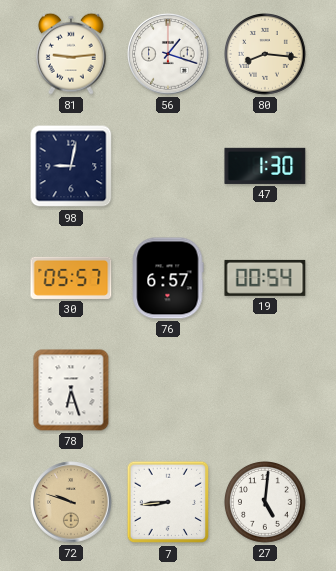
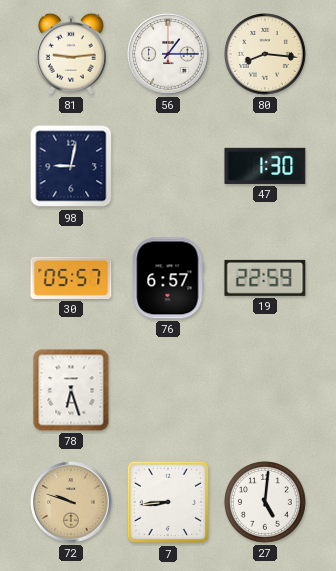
56: 1:18 -> 1:15 (168, 54)
19: 00:54 -> 22:59 (265, 278)
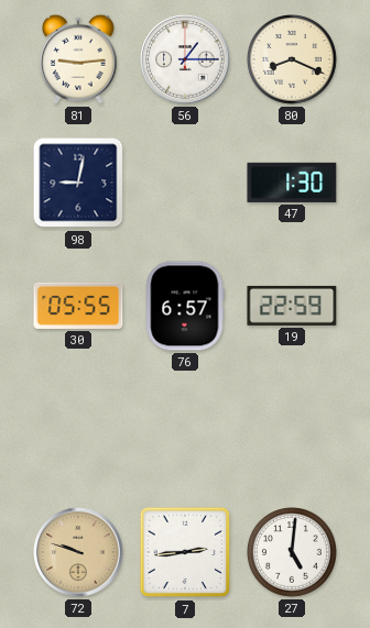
80: 8:16 -> 8:19 (293, 60)
30: 05:57 -> 05:55 (78, 306)
78: 6:27 -> none (71, 390)
7: 8:44 -> 2:44 (185, 552)
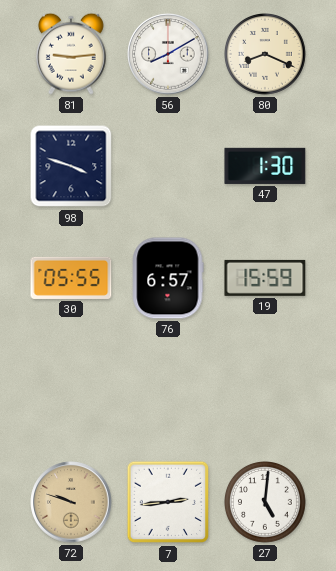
56: 1:15 -> 8:10 (168, 54)
98: 9:02 -> 3:48 (71, 166)
19: 22:59 -> 15:59 (265, 278)
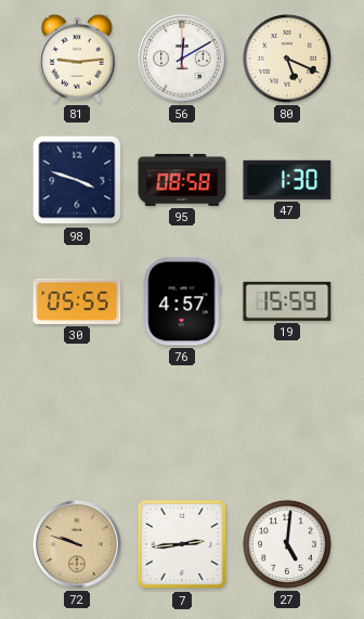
56: 8:10 -> 12:10 (182, 59)
80: 8:19 -> 5:19 (288, 60)
95: none -> 08:58 (182, 180)
76: 6:57 -> 4:57 (182, 301)
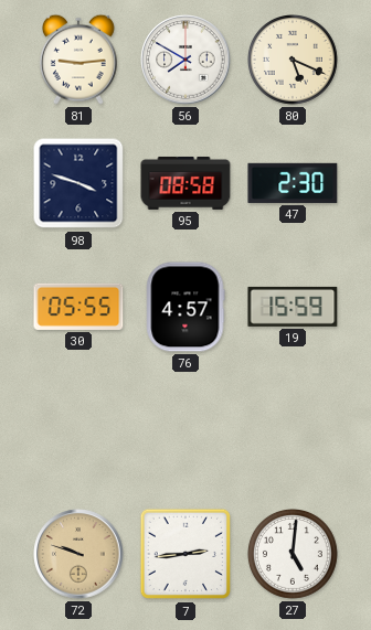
56: 12:10 -> 7:50 (185, 60)
47: 1:30 -> 2:30 (293, 183)
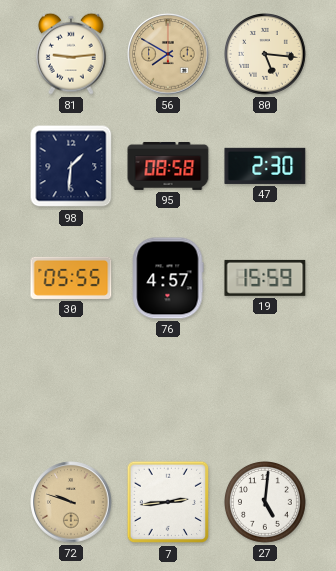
56 dial: white -> champagne (168, 54)
80: 5:19 -> 5:16 (266, 55)
98: 3:48 -> 1:31 (71, 166)
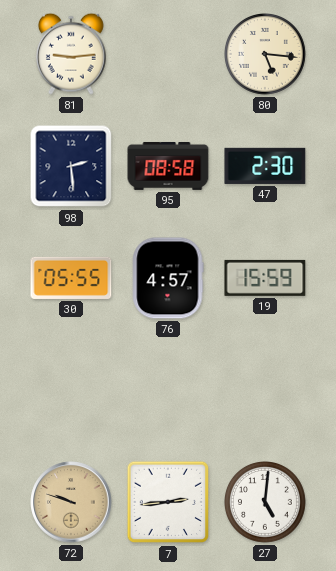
56: 7:50 -> none (168, 54)
98: 1:31 -> 2:29 (71, 166)
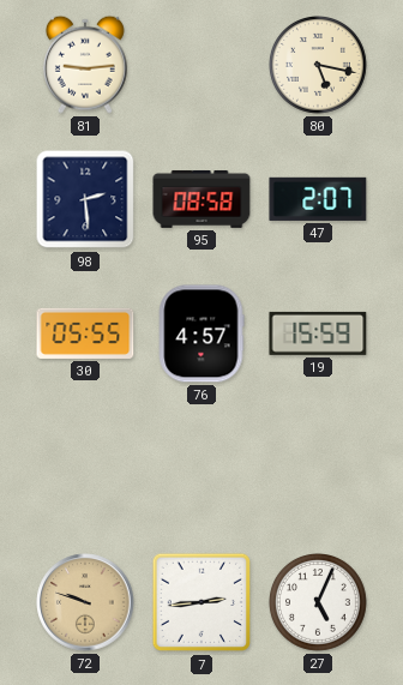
80: 5:16 -> 5:17 (319, 66)
47: 2:30 -> 2:07 (318, 199)
27: 5:01 -> 5:04 (319, 603)
